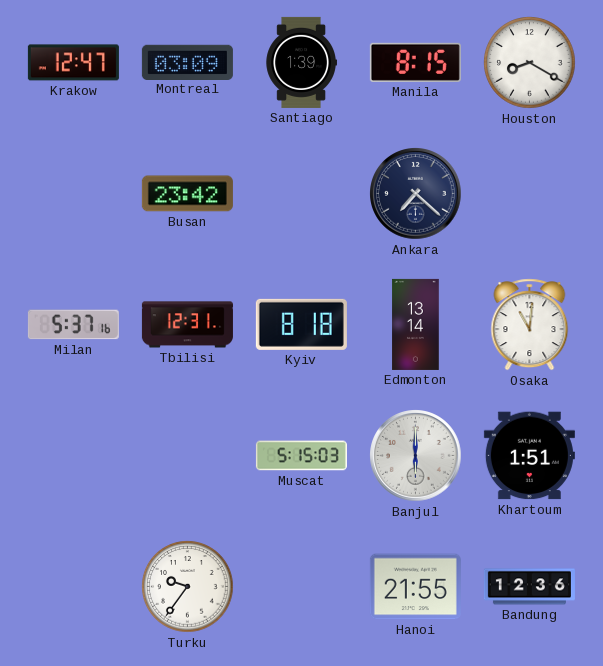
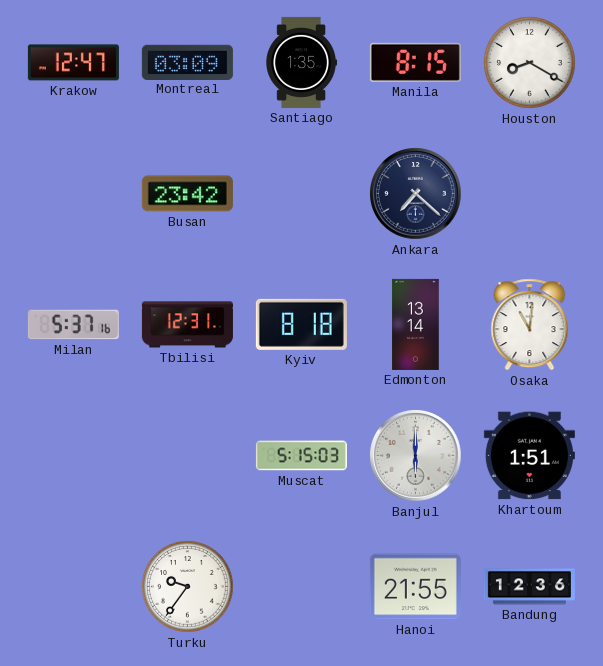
Santiago: 1:39 -> 1:35 (301, 62)
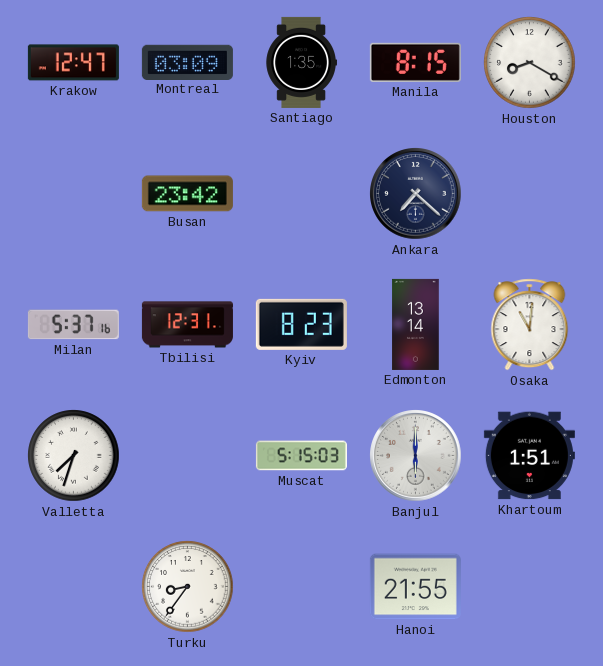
Kyiv: 8:18 -> 8:23 (301, 324)
Valletta: none -> 7:33 (74, 456)
Turku: 9:36 -> 8:36 (188, 587)
Bandung: 12:36 -> none (529, 587)
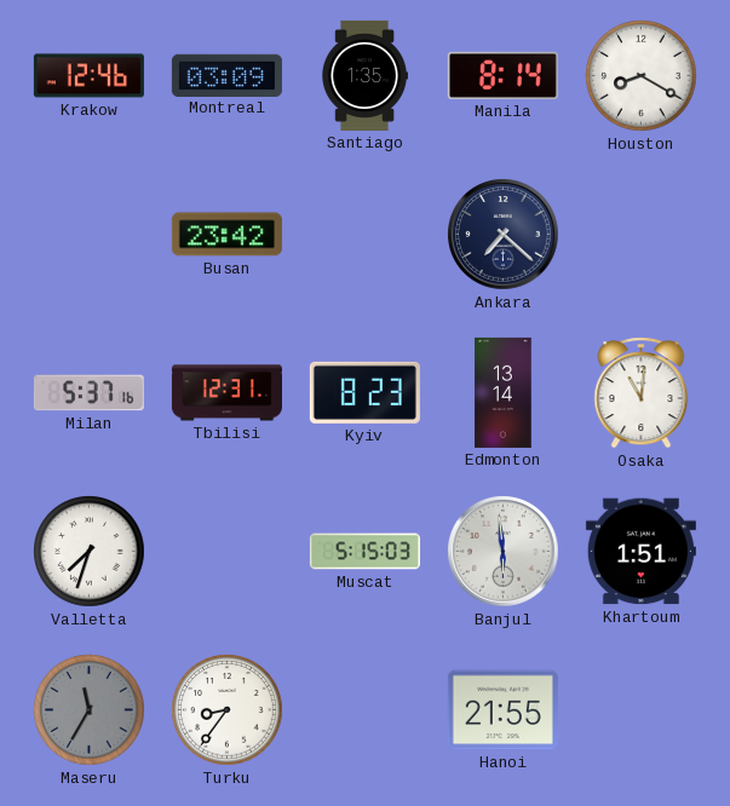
Krakow: 12:47 -> 12:46 (88, 76)
Manila: 8:15 -> 8:14 (502, 75)
Banjul: 6:00 -> 5:59 (504, 552)
Maseru: none -> 11:35 (90, 710)
